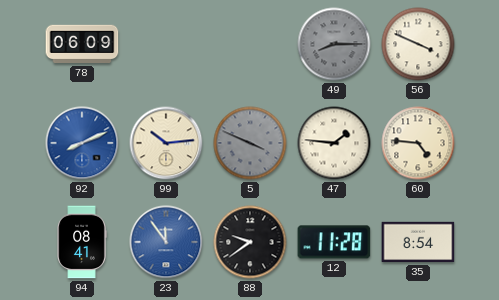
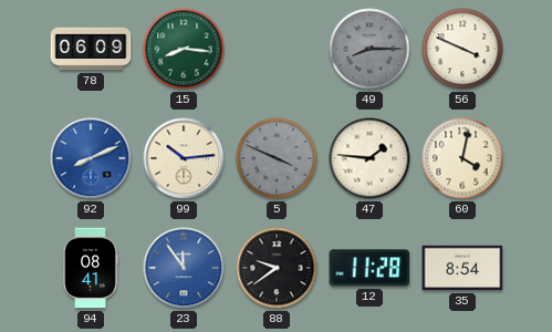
15: none -> 8:16 (184, 49)
60: 4:46 -> 4:02 (462, 158)
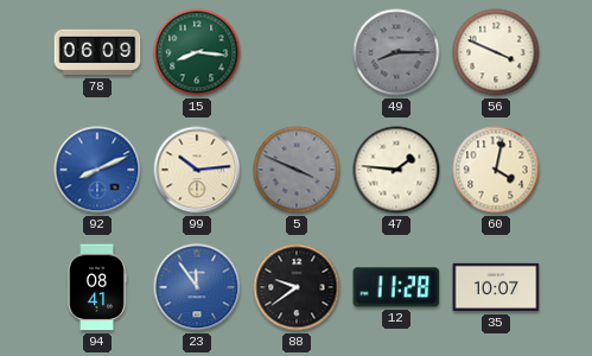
35: 8:54 -> 10:07 (496, 287)
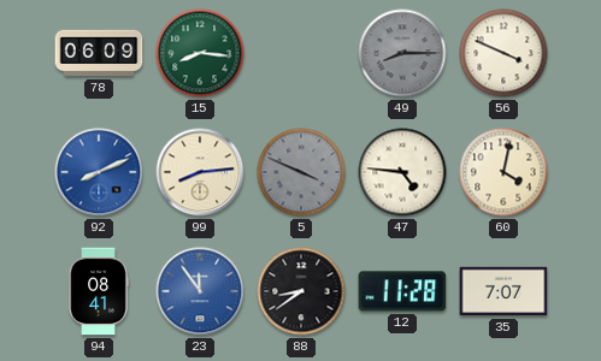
99: 10:14 -> 8:14 (200, 172)
47: 1:46 -> 4:46 (402, 172)
88: 9:39 -> 8:39 (301, 291)
35: 10:07 -> 7:07 (503, 291)
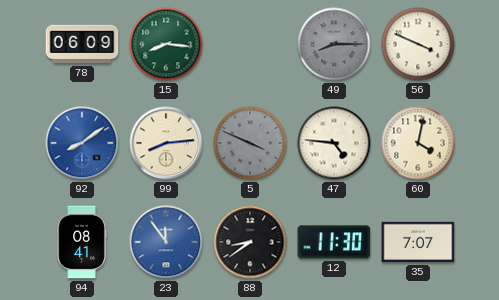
92: 8:11 -> 8:09 (82, 143)
12: 11:28 -> 11:30 (334, 242)
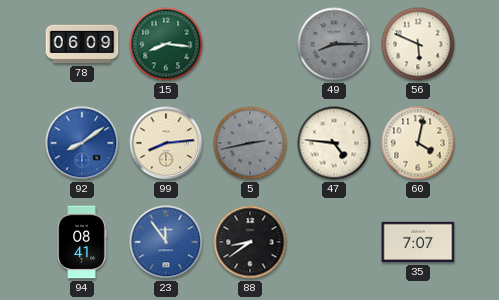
56: 3:49 -> 5:49 (418, 44)
5: 3:49 -> 2:43 (250, 143)
12: 11:30 -> none (334, 242)
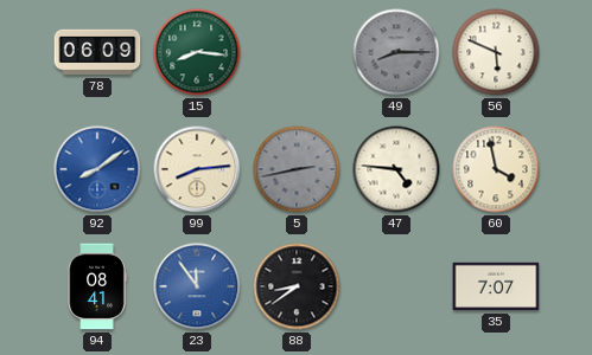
60: 4:02 -> 3:58 (496, 169)
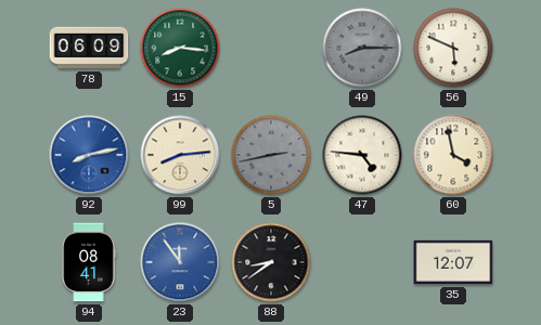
92: 8:09 -> 8:13 (89, 155)
35: 7:07 -> 12:07 (453, 262)
